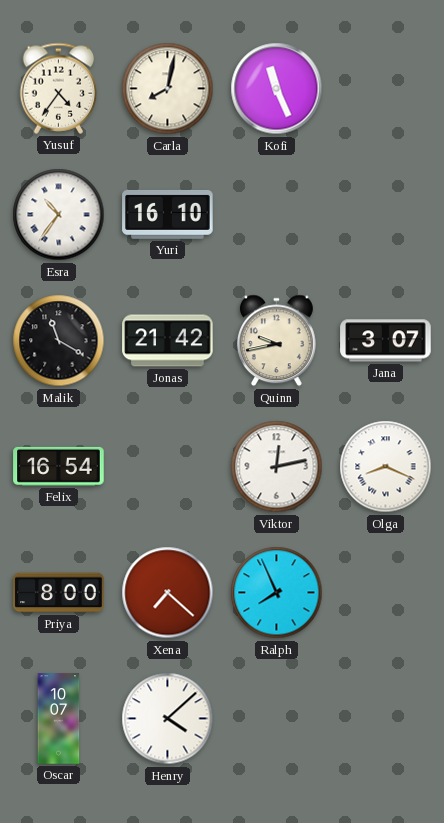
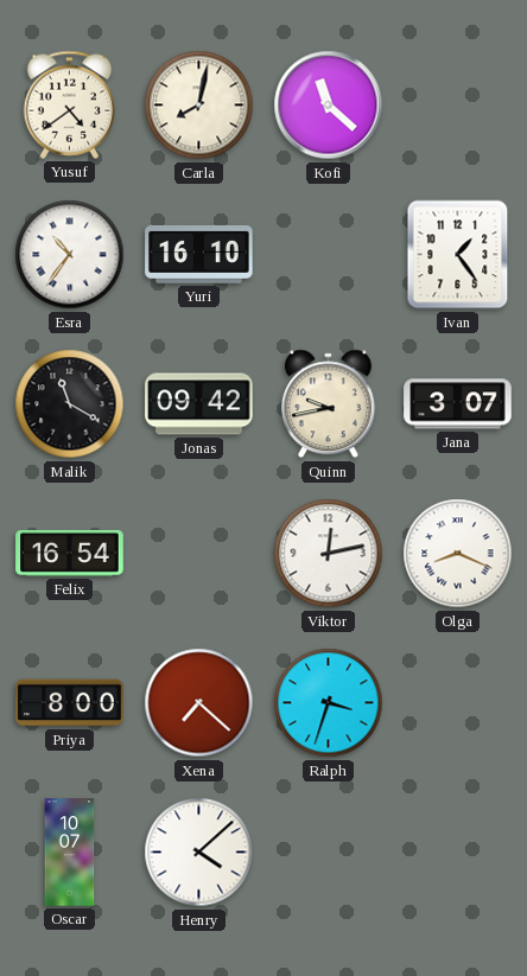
Yusuf: 4:36 -> 4:39 (70, 104)
Kofi: 11:26 -> 11:22 (329, 106)
Ivan: none -> 1:24 (458, 255)
Jonas: 21:42 -> 09:42 (199, 404)
Ralph: 7:56 -> 3:33 (329, 703)
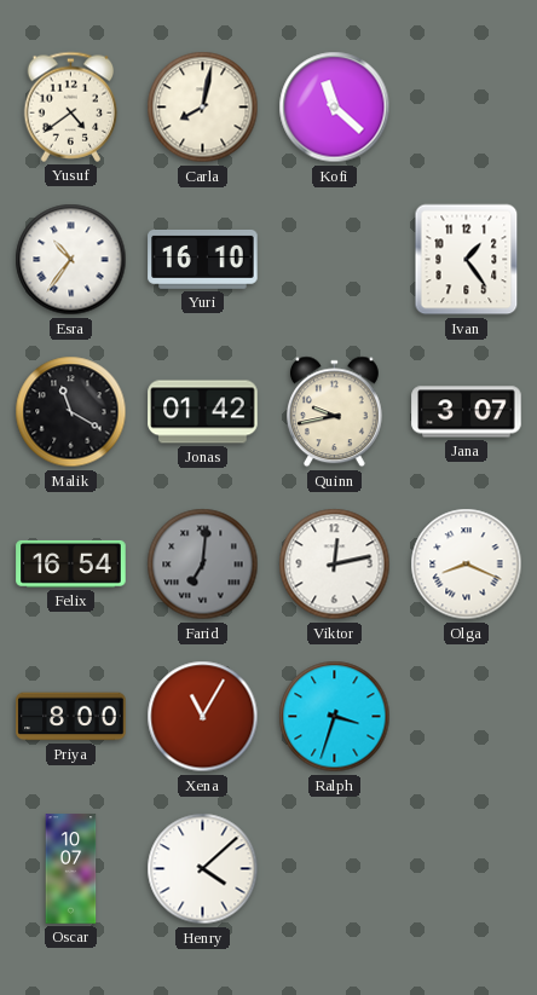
Jonas: 09:42 -> 01:42 (203, 412)
Farid: none -> 7:01 (203, 565)
Xena: 7:22 -> 11:05 (203, 717)
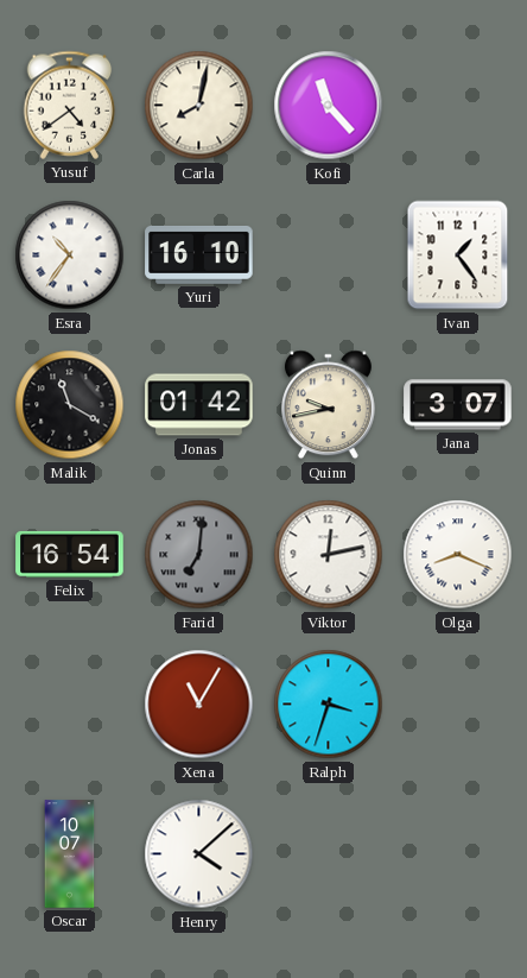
Kofi: 11:22 -> 11:23 (329, 106)
Priya: 8:00 -> none (71, 717)
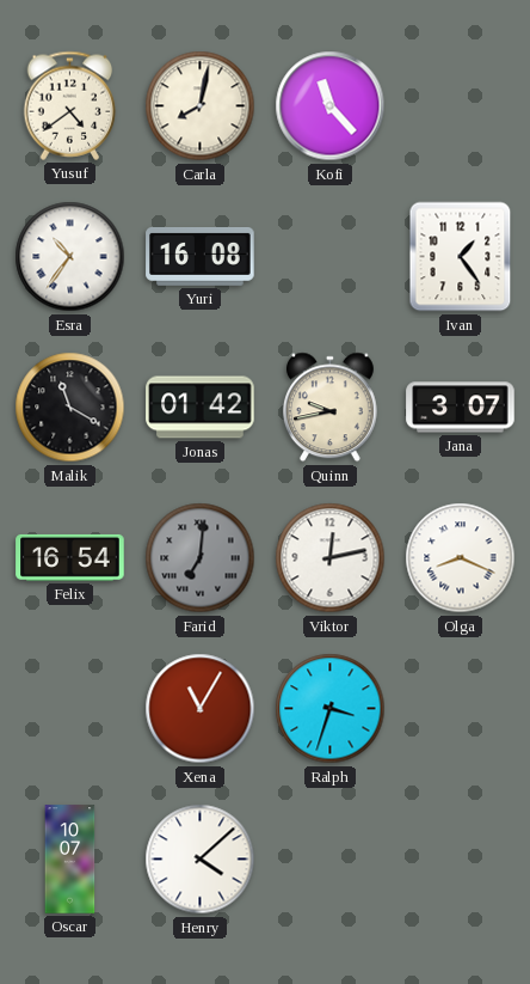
Yuri: 16:10 -> 16:08 (201, 256)
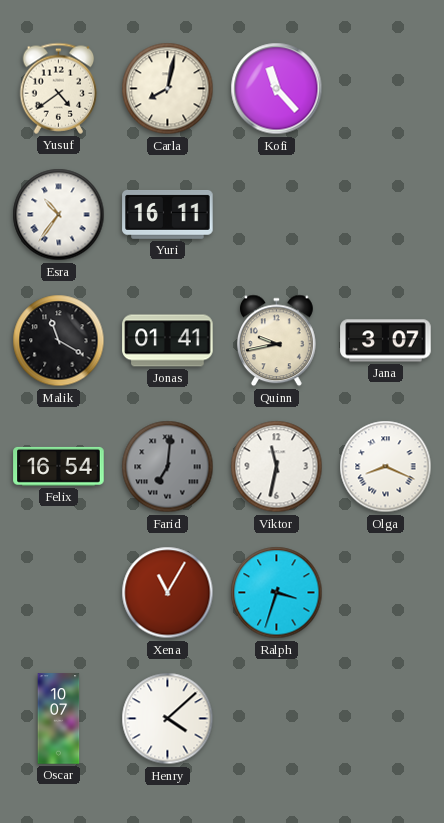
Yuri: 16:08 -> 16:11 (168, 214)
Ivan: 1:24 -> none (461, 257)
Jonas: 01:42 -> 01:41 (168, 341)
Viktor: 12:13 -> 11:32 (277, 467)
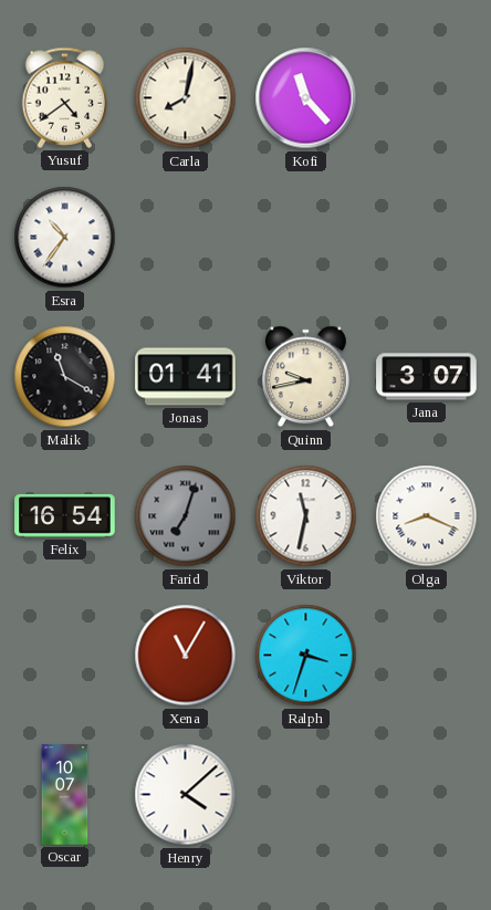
Yuri: 16:11 -> none (168, 214)
Farid: 7:01 -> 7:03 (186, 516)
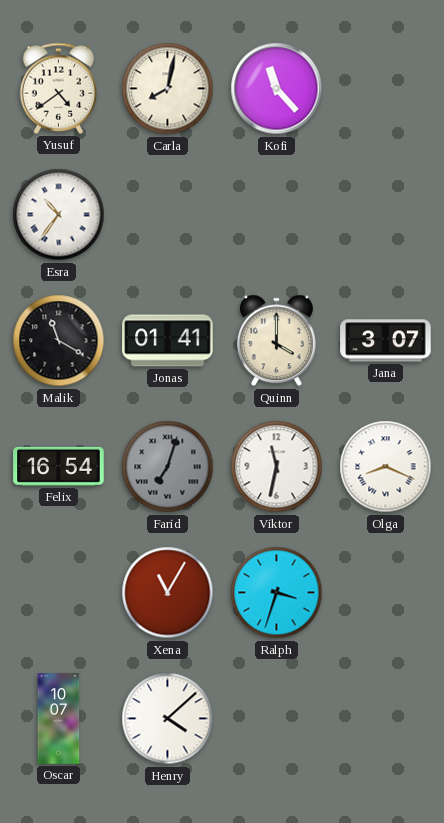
Quinn: 9:43 -> 4:00 (276, 341)
